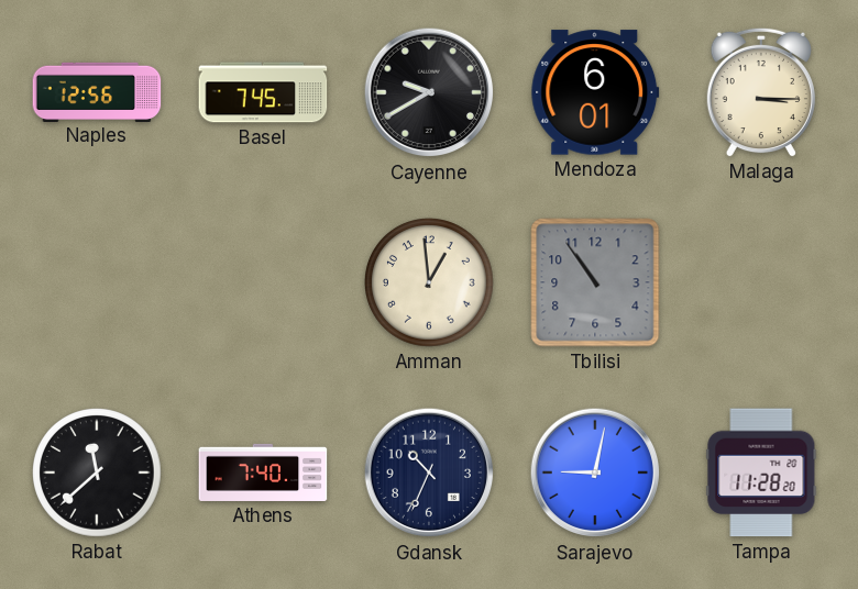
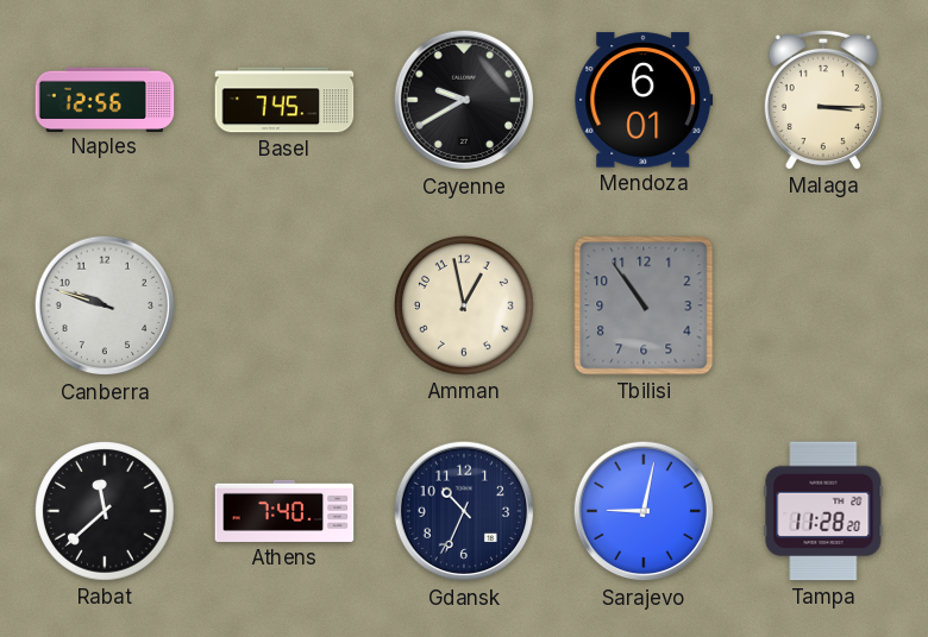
Canberra: none -> 9:48 (105, 305)
Amman: 12:59 -> 12:58 (464, 305)
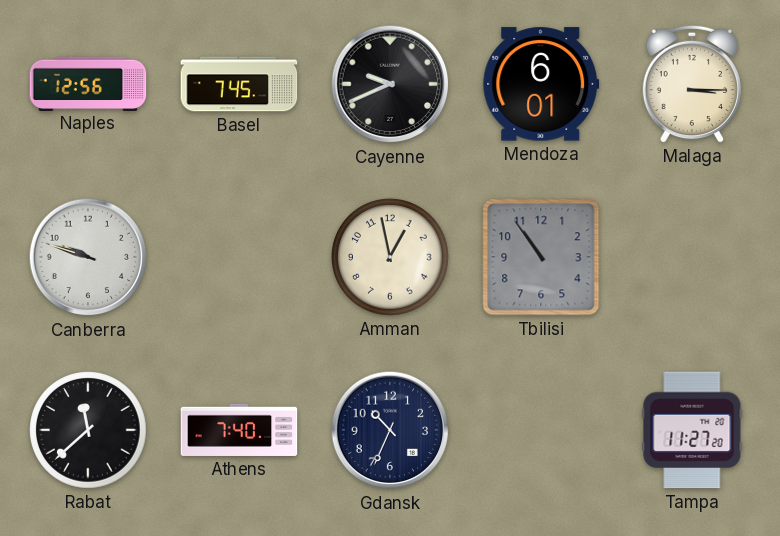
Cayenne: 9:40 -> 9:41 (390, 84)
Sarajevo: 9:02 -> none (644, 511)
Tampa: 11:28 -> 11:27 (692, 430)
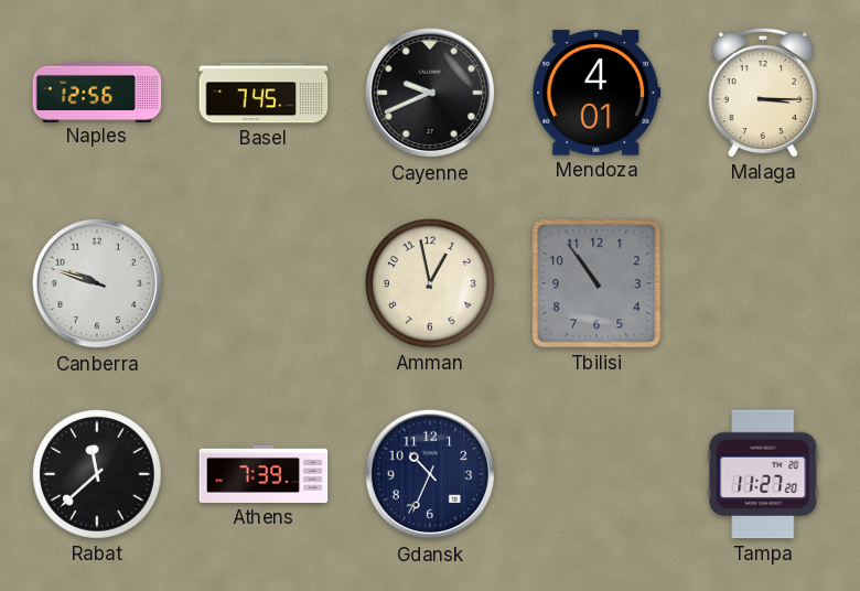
Mendoza: 6:01 -> 4:01 (596, 93)
Athens: 7:40 -> 7:39 (264, 474)
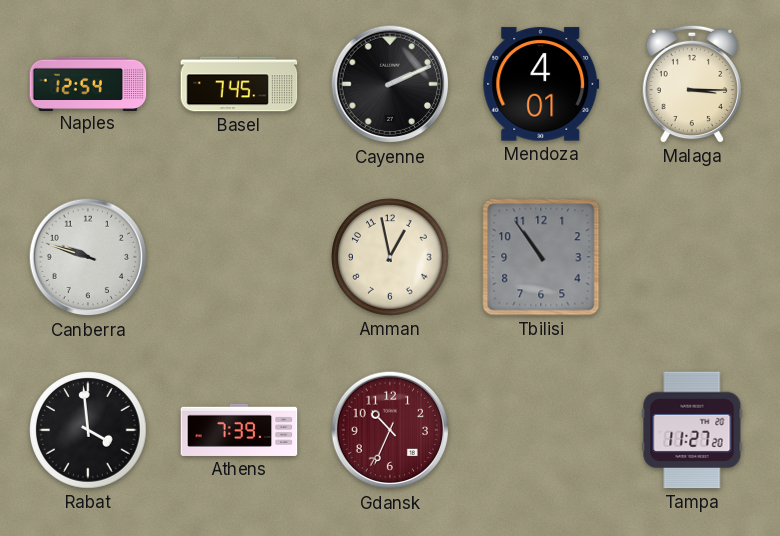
Naples: 12:56 -> 12:54 (88, 83)
Cayenne: 9:41 -> 2:11 (390, 84)
Rabat: 11:38 -> 3:59 (88, 430)
Gdansk dial: navy -> burgundy (390, 430)
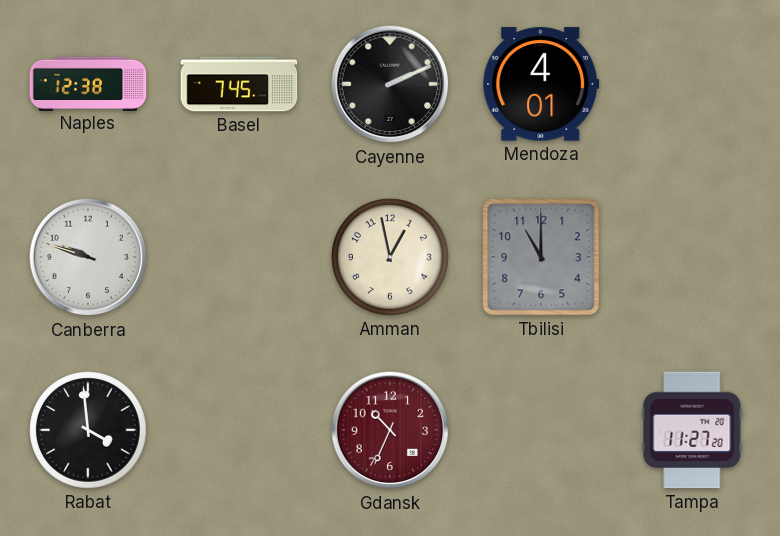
Naples: 12:54 -> 12:38 (88, 83)
Malaga: 3:15 -> none (692, 84)
Tbilisi: 10:54 -> 11:00 (541, 257)
Athens: 7:39 -> none (239, 430)
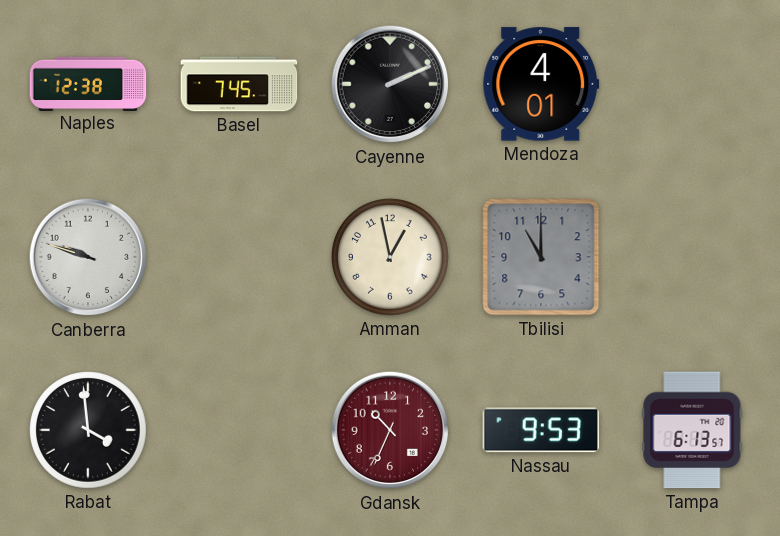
Nassau: none -> 9:53 (541, 430)
Tampa: 11:27 -> 6:13 (692, 430)
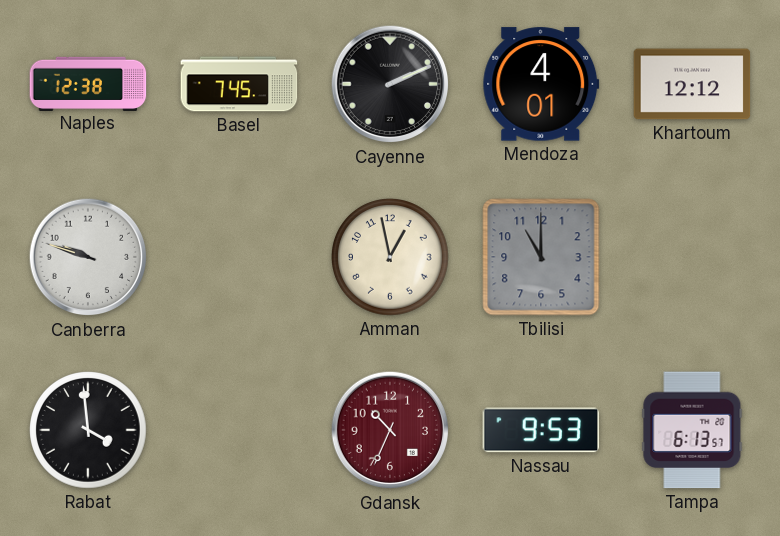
Khartoum: none -> 12:12 (692, 84)
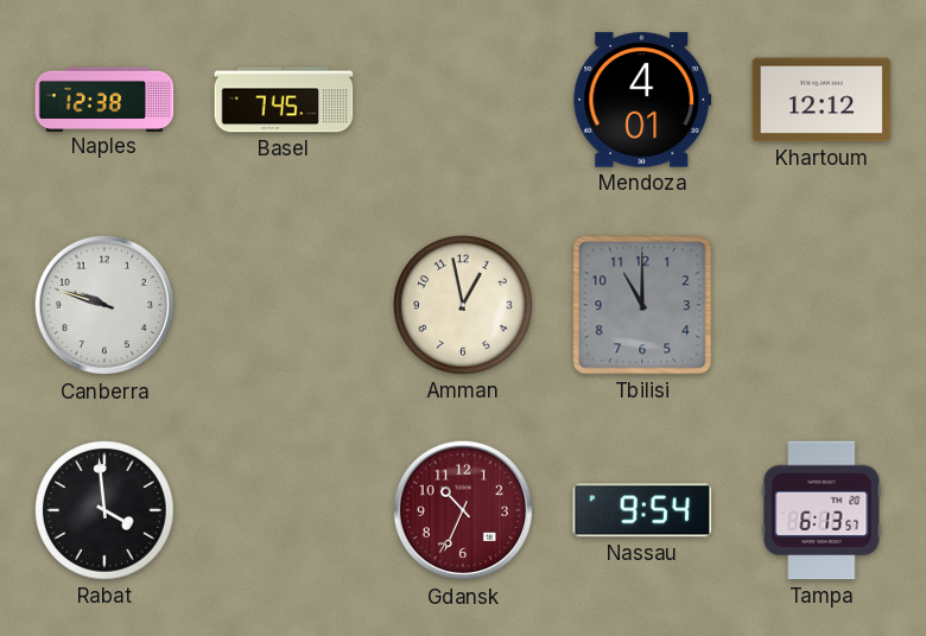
Cayenne: 2:11 -> none (390, 84)
Nassau: 9:53 -> 9:54 (642, 510)
